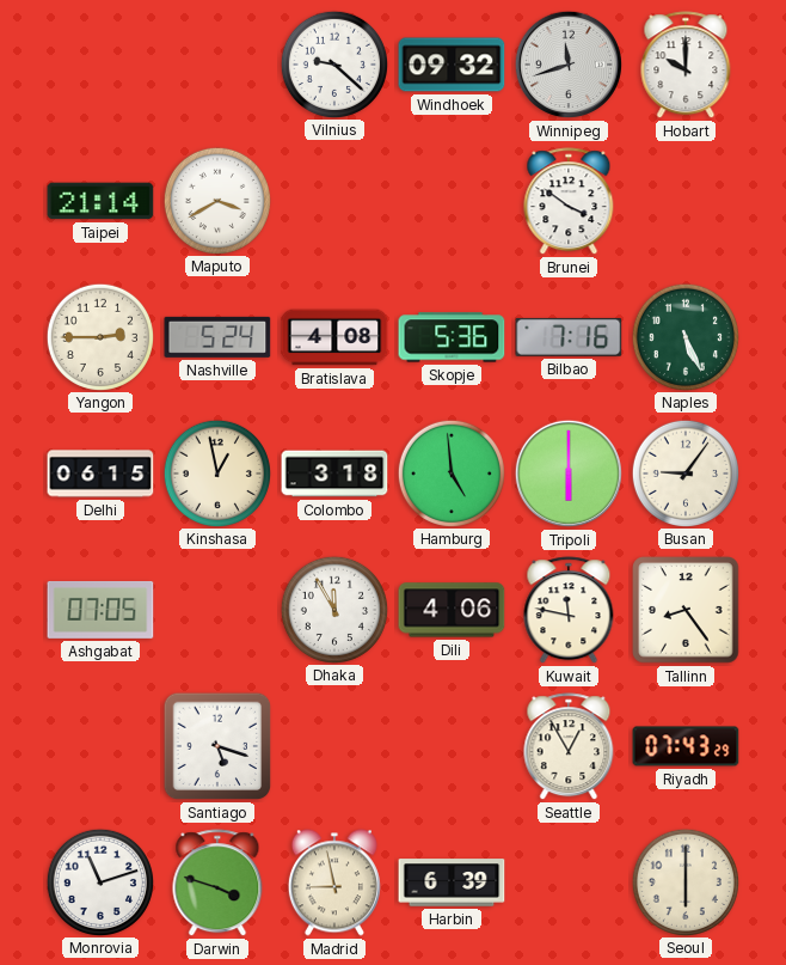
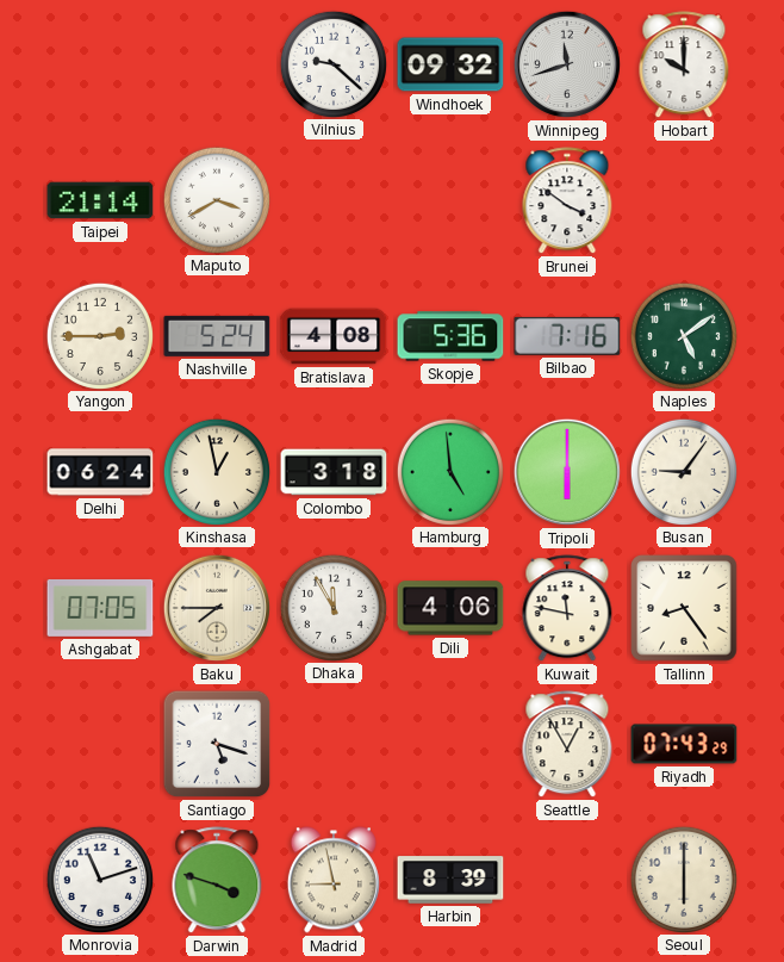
Naples: 5:26 -> 5:09 (683, 335)
Delhi: 06:15 -> 06:24 (100, 472)
Baku: none -> 7:45 (217, 608)
Harbin: 6:39 -> 8:39 (450, 880)
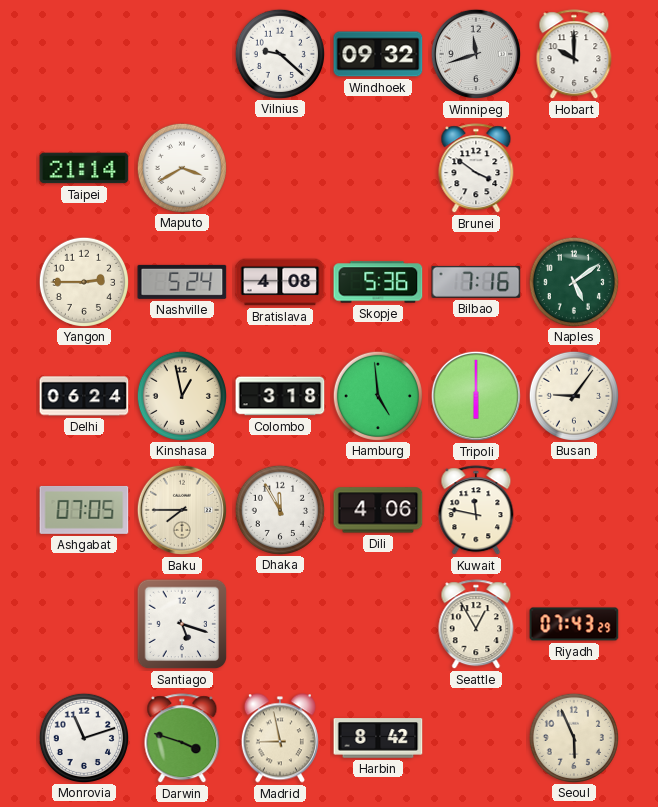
Tallinn: 8:24 -> none (684, 608)
Harbin: 8:39 -> 8:42 (378, 738)
Seoul: 6:00 -> 5:56 (573, 737)
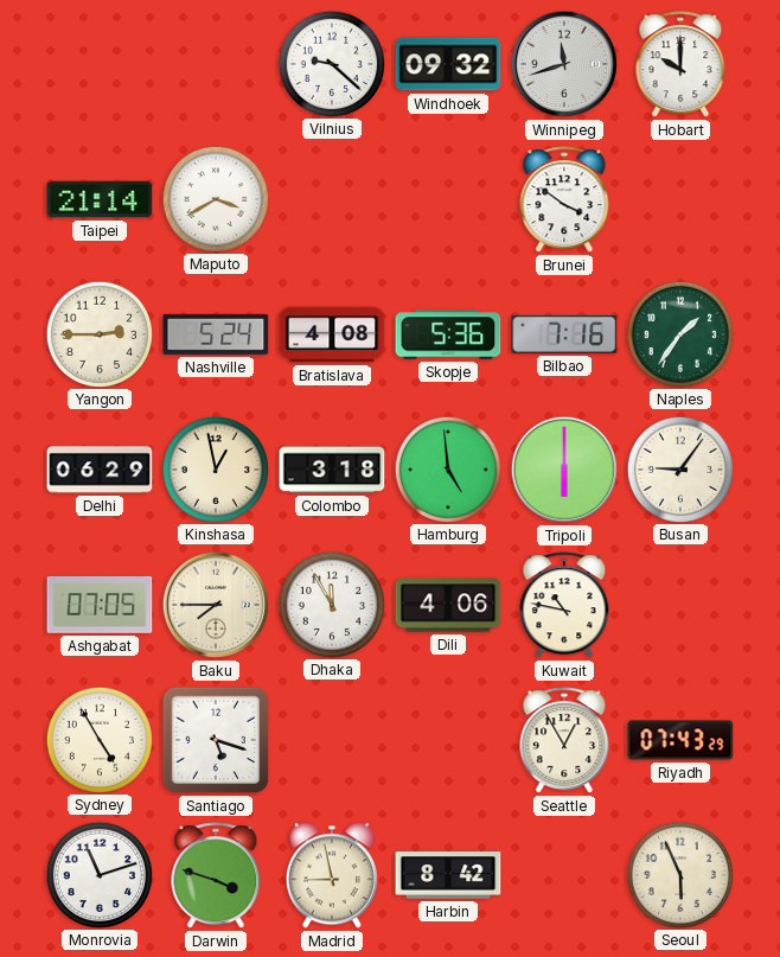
Naples: 5:09 -> 1:36 (679, 333)
Delhi: 06:24 -> 06:29 (100, 470)
Kuwait: 11:47 -> 10:47 (564, 606)
Sydney: none -> 4:55 (98, 739)
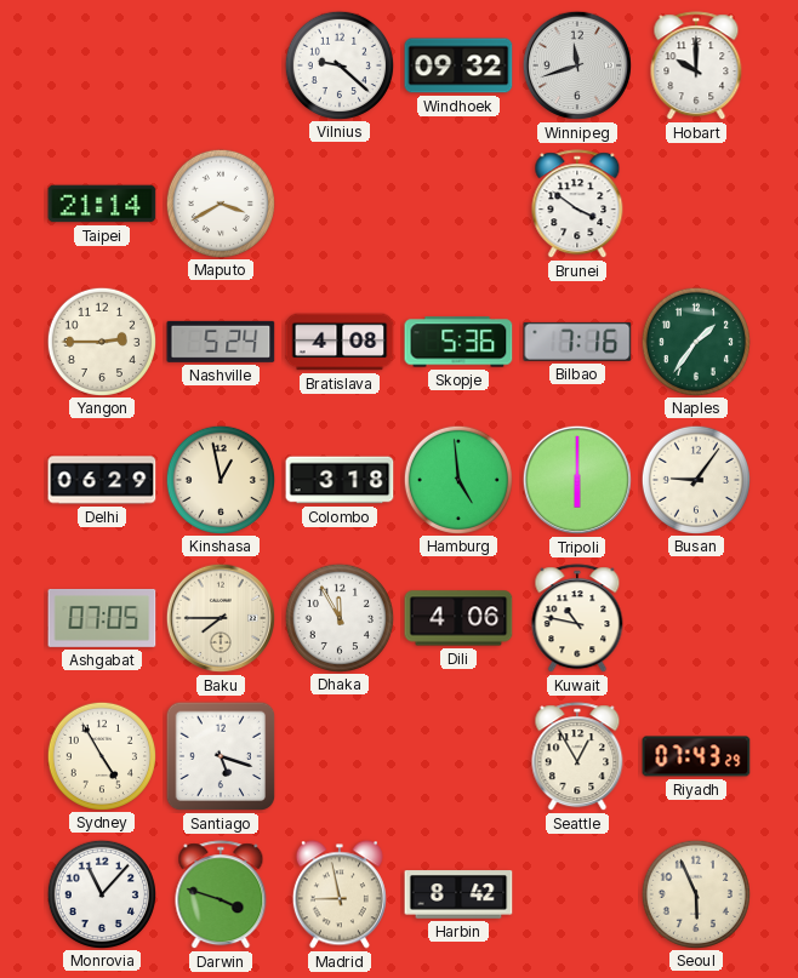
Monrovia: 11:12 -> 11:07 (101, 893)
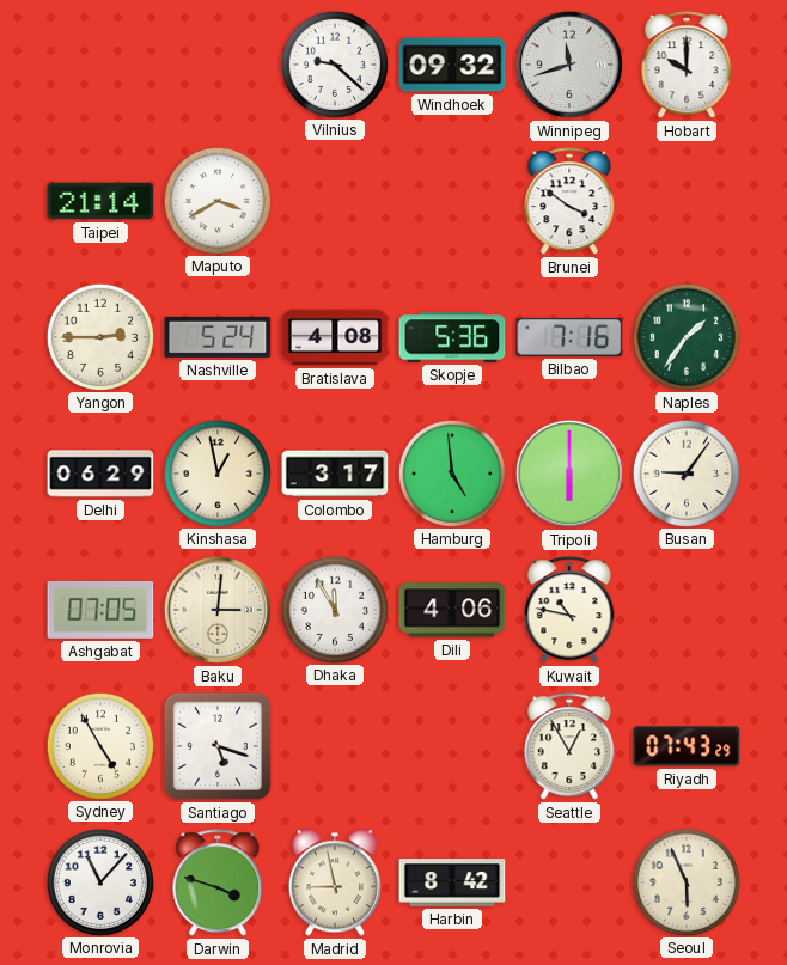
Colombo: 3:18 -> 3:17 (335, 474)
Baku: 7:45 -> 3:01 (218, 610)
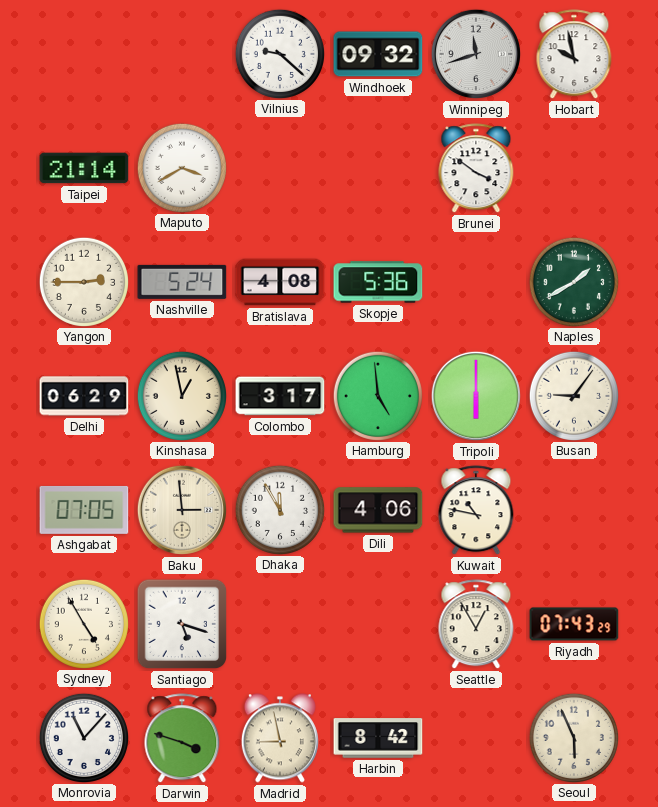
Hobart: 10:00 -> 9:58 (574, 55)
Bilbao: 7:16 -> none (569, 337)
Naples: 1:36 -> 1:40 (573, 281)
Baku: 3:01 -> 2:59 (182, 510)
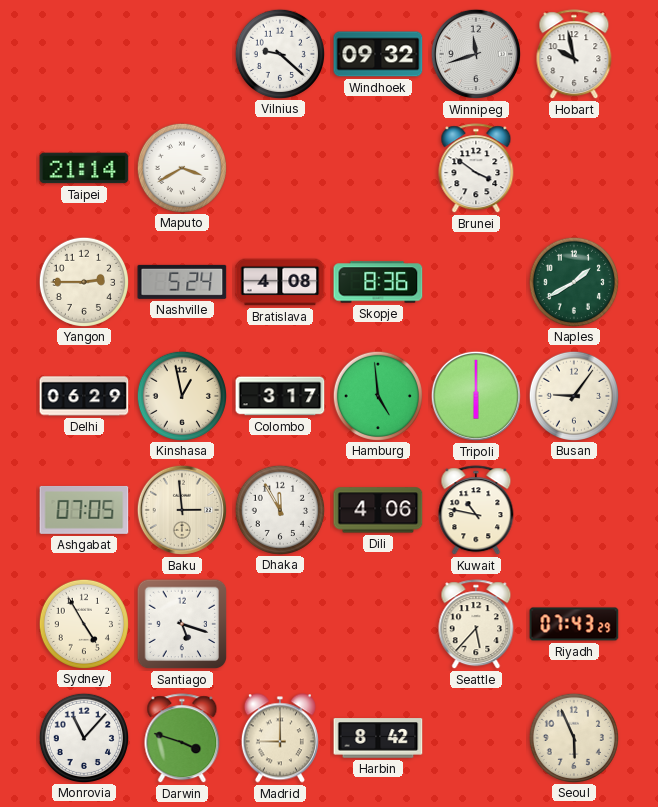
Skopje: 5:36 -> 8:36 (378, 282)
Seattle: 12:55 -> 5:37 (476, 625)
Madrid: 8:58 -> 9:00 (280, 738)
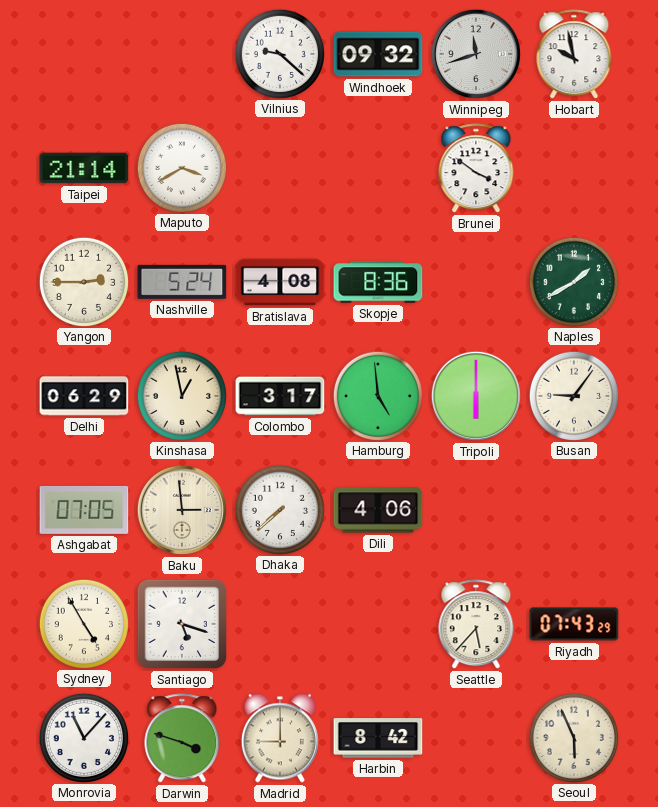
Dhaka: 11:55 -> 7:38 (279, 509)
Kuwait: 10:47 -> none (476, 511)
